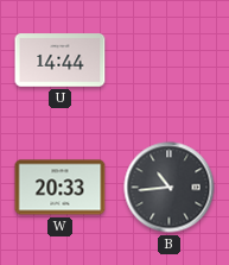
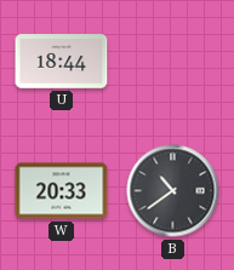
U: 14:44 -> 18:44 (62, 62)
B: 10:44 -> 10:39 (173, 191)
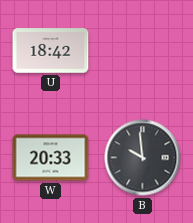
U: 18:44 -> 18:42 (51, 51)
B: 10:39 -> 9:59 (143, 158)
